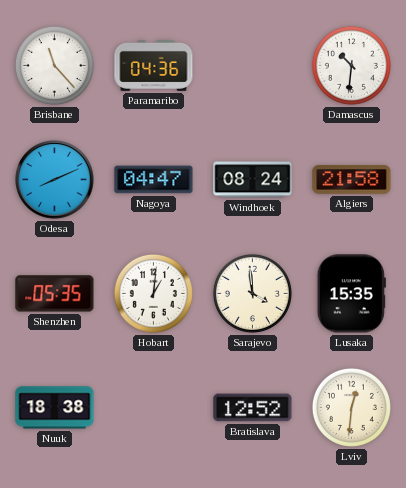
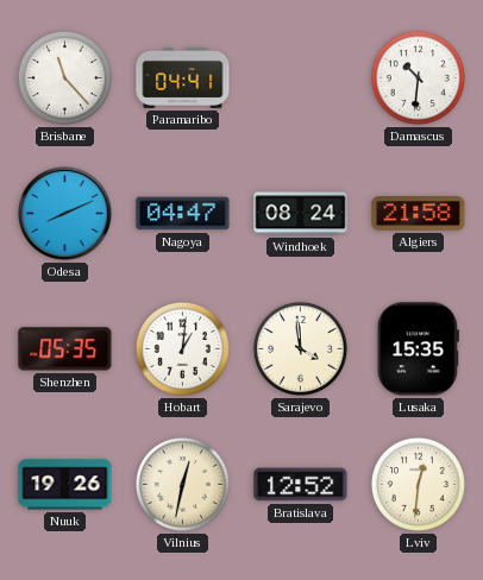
Paramaribo: 04:36 -> 04:41 (183, 77)
Nuuk: 18:38 -> 19:26 (65, 485)
Vilnius: none -> 12:32 (182, 484)
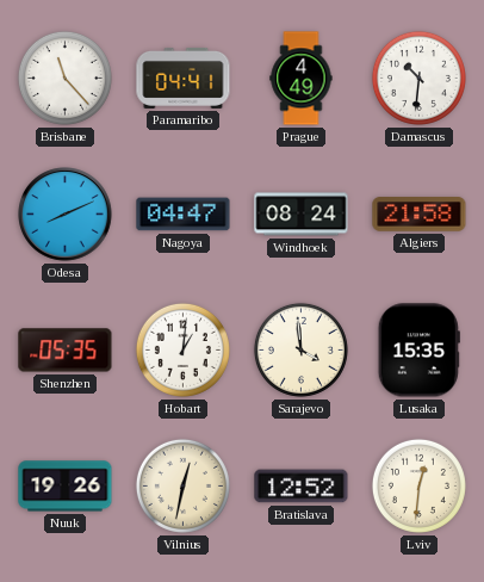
Prague: none -> 4:49 (302, 79)
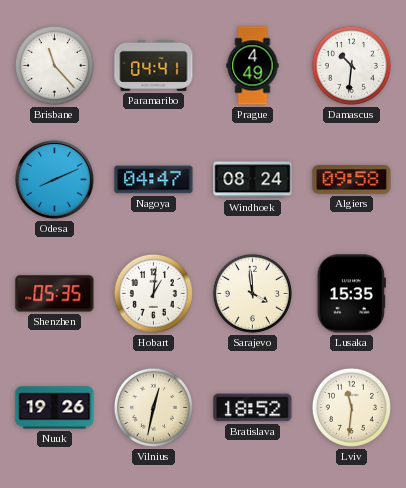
Algiers: 21:58 -> 09:58 (352, 180)
Bratislava: 12:52 -> 18:52 (253, 408)
Lviv: 12:31 -> 11:31 (351, 407)
